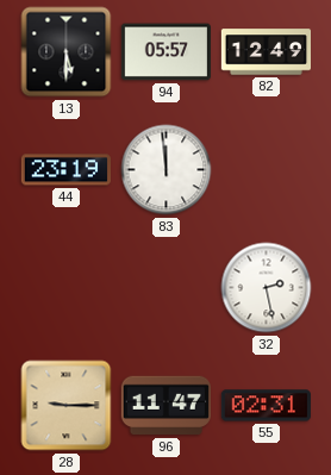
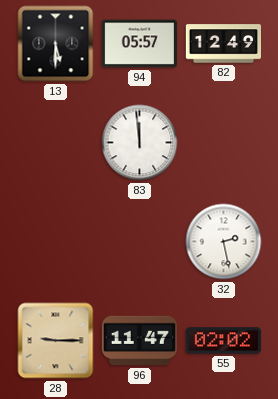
44: 23:19 -> none (65, 170)
55: 02:31 -> 02:02 (223, 341)
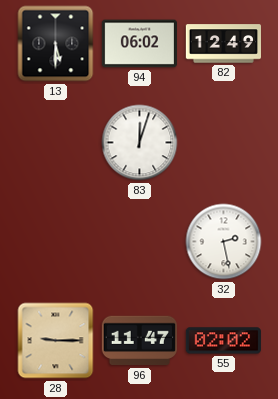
94: 05:57 -> 06:02 (139, 44)
83: 11:59 -> 12:03 (140, 143)
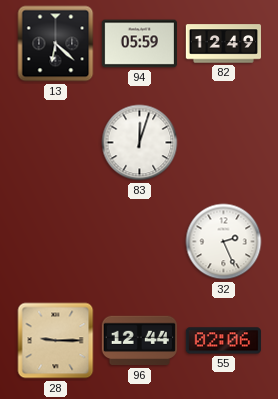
13: 5:30 -> 6:22 (56, 44)
94: 06:02 -> 05:59 (139, 44)
32: 2:28 -> 2:26 (224, 242)
96: 11:47 -> 12:44 (139, 341)
55: 02:02 -> 02:06 (223, 341)
